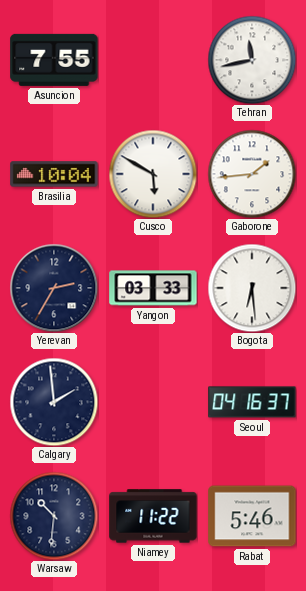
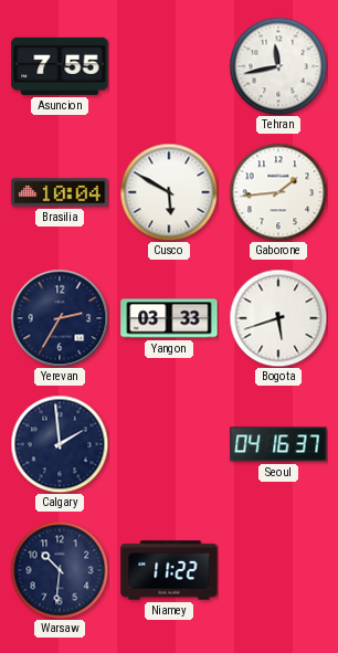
Bogota: 6:29 -> 5:42 (278, 318)
Rabat: 5:46 -> none (252, 516)
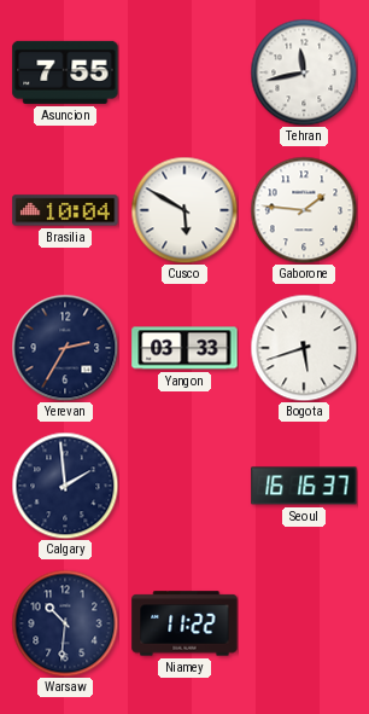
Gaborone: 1:44 -> 1:46 (304, 210)
Seoul: 04:16 -> 16:16 (304, 486)
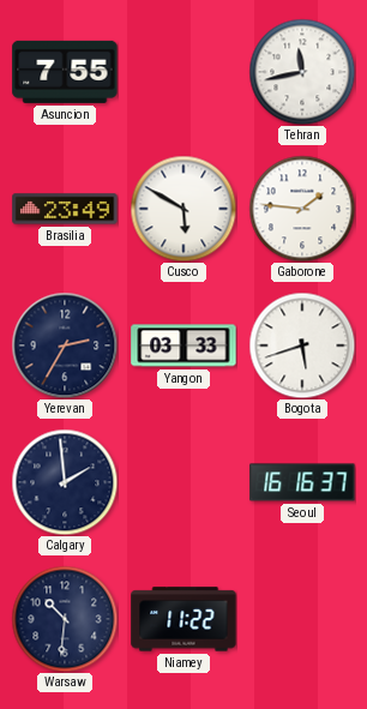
Brasilia: 10:04 -> 23:49 (65, 209)
